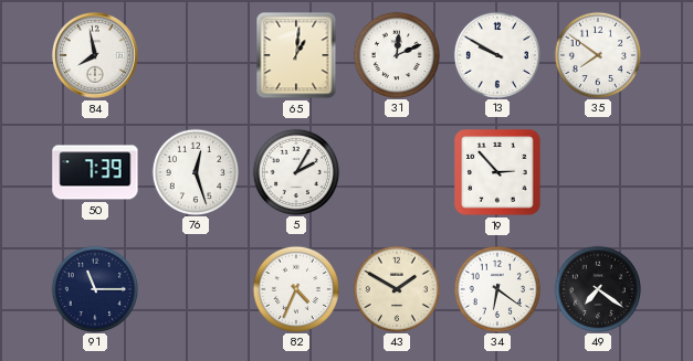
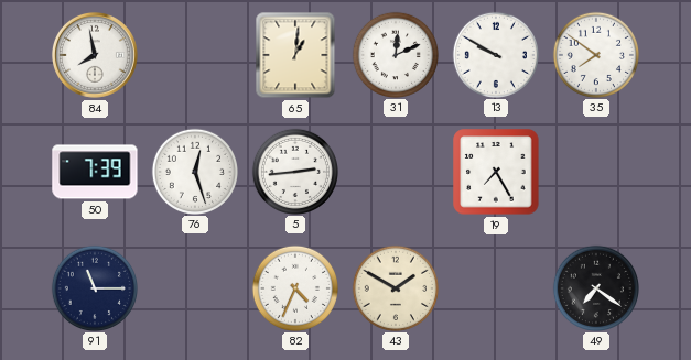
5: 2:05 -> 2:44 (294, 171)
19: 2:53 -> 7:25 (496, 172)
34: 6:21 -> none (496, 288)
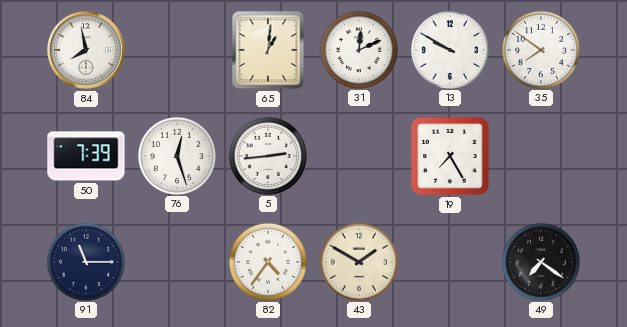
82: 4:34 -> 4:36 (267, 261)
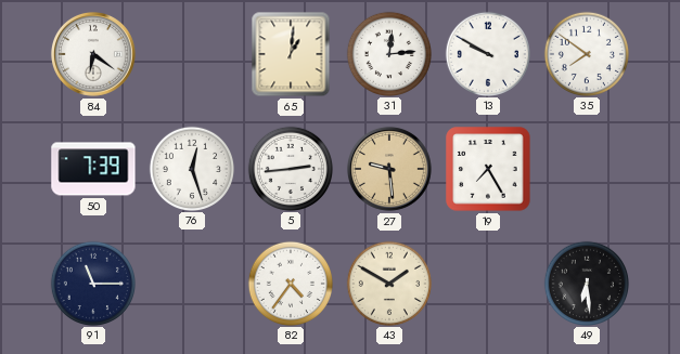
84: 7:58 -> 6:21 (93, 54)
31: 12:11 -> 12:14 (388, 53)
27: none -> 9:29 (389, 169)
49: 7:21 -> 6:29 (586, 283)
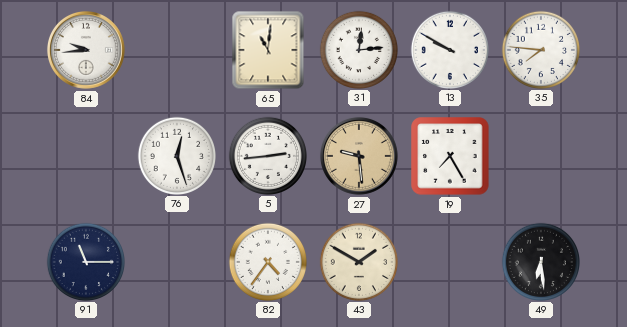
84: 6:21 -> 9:44 (86, 50)
65: 1:01 -> 11:01 (268, 50)
35: 7:51 -> 7:46 (540, 49)
50: 7:39 -> none (93, 169)
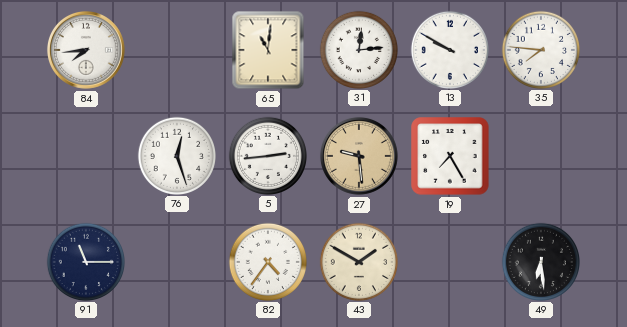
84: 9:44 -> 7:44 (86, 50)
